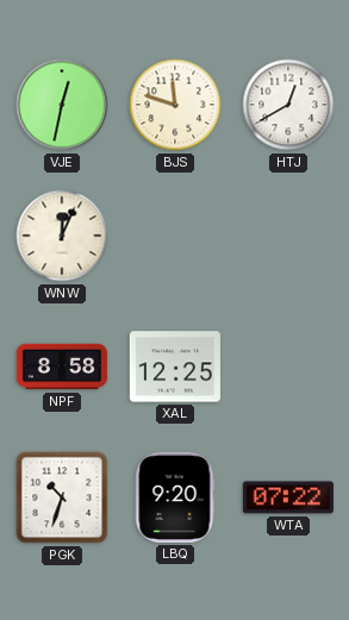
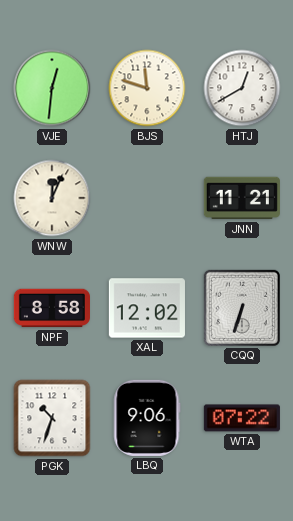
VJE: 12:32 -> 12:31 (52, 88)
JNN: none -> 11:21 (242, 198)
XAL: 12:25 -> 12:02 (147, 308)
CQQ: none -> 6:33 (242, 308)
LBQ: 9:20 -> 9:06 (147, 418)
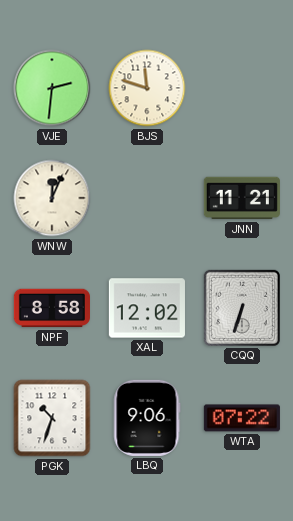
VJE: 12:31 -> 2:31 (52, 88)
HTJ: 12:40 -> none (242, 88)
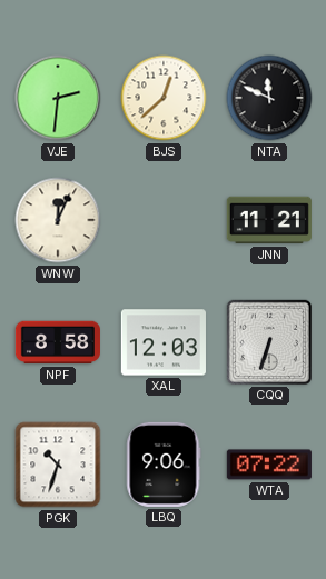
BJS: 11:48 -> 12:38 (164, 98)
NTA: none -> 11:49 (269, 98)
XAL: 12:02 -> 12:03 (164, 342)
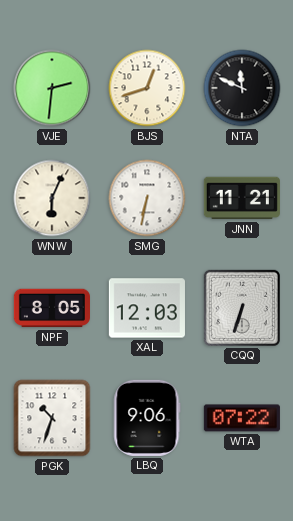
BJS: 12:38 -> 12:42 (147, 88)
WNW: 12:04 -> 6:04 (52, 198)
SMG: none -> 6:32 (147, 198)
NPF: 8:58 -> 8:05 (52, 308)
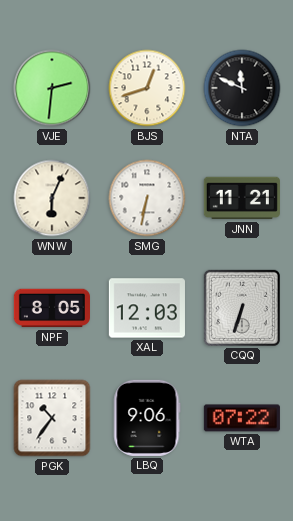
PGK: 10:33 -> 10:36 (52, 418)
